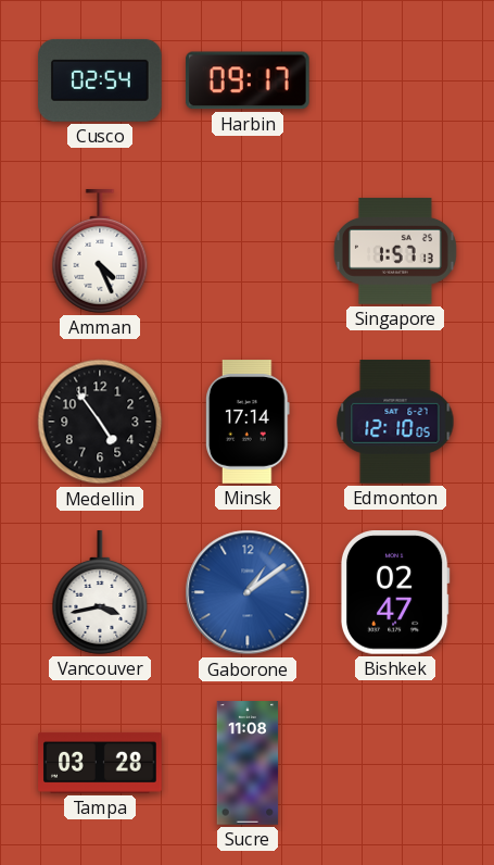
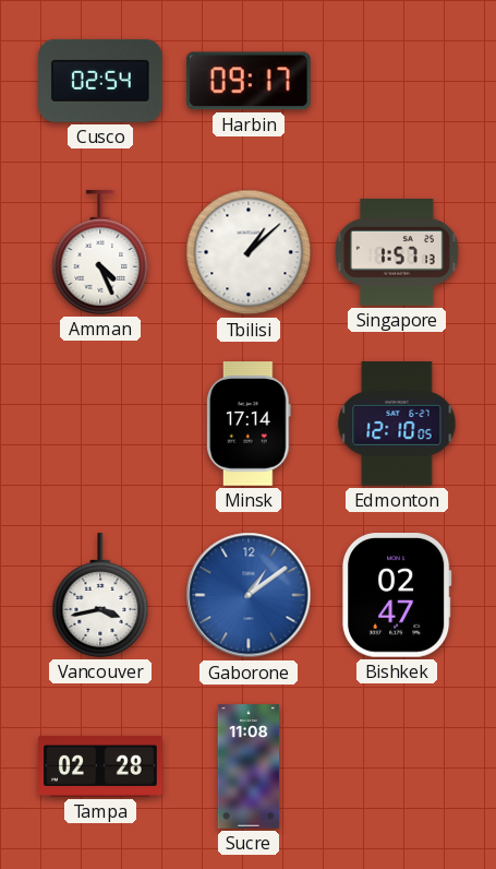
Tbilisi: none -> 1:08 (249, 252)
Medellin: 4:54 -> none (100, 422)
Tampa: 03:28 -> 02:28 (100, 766)
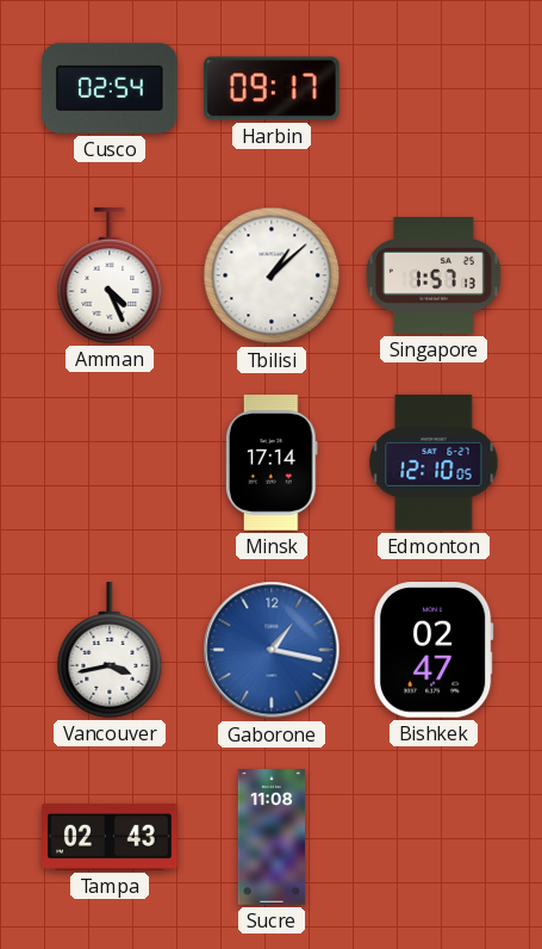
Gaborone: 1:09 -> 1:17 (272, 650)
Tampa: 02:28 -> 02:43 (110, 837)
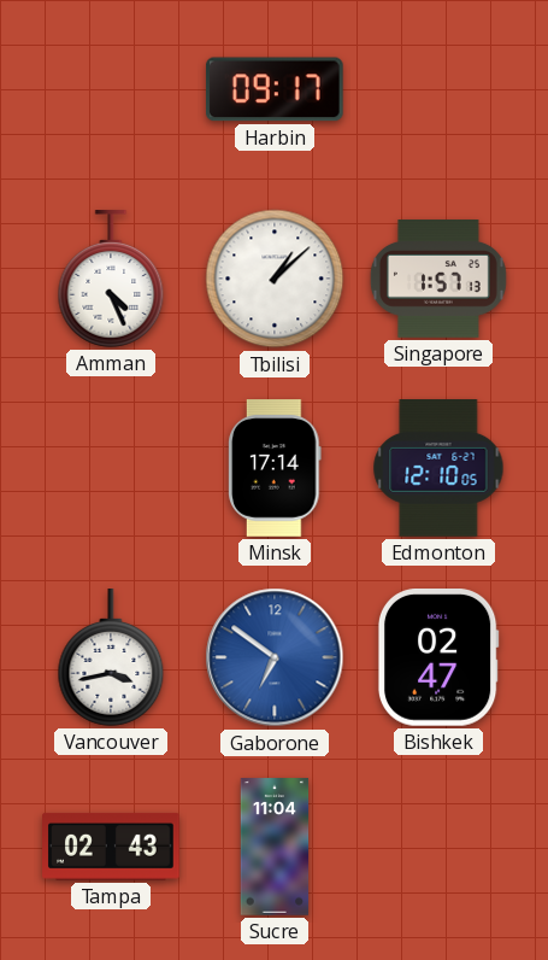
Cusco: 02:54 -> none (111, 88)
Gaborone: 1:17 -> 6:51 (275, 657)
Sucre: 11:08 -> 11:04 (275, 847)
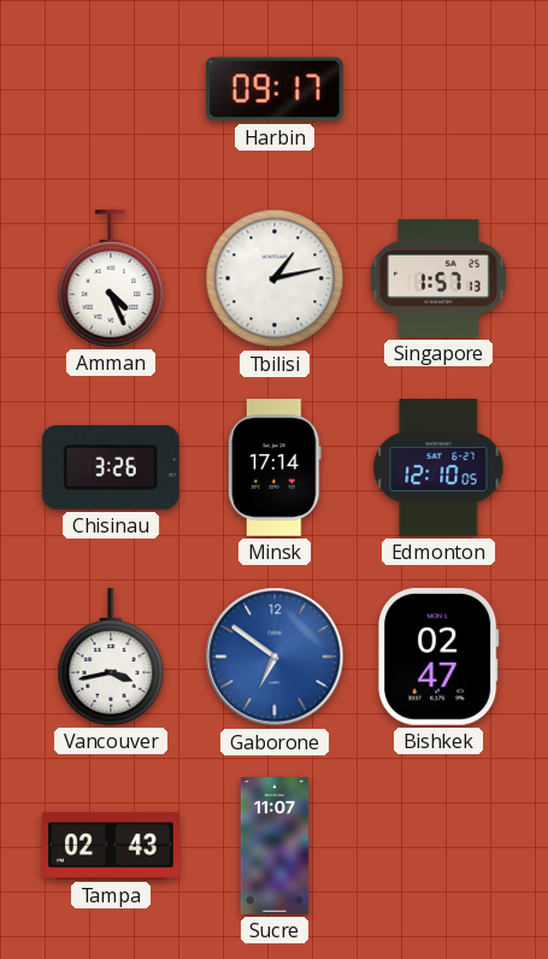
Tbilisi: 1:08 -> 1:13 (275, 278)
Chisinau: none -> 3:26 (111, 467)
Sucre: 11:04 -> 11:07 (275, 846)
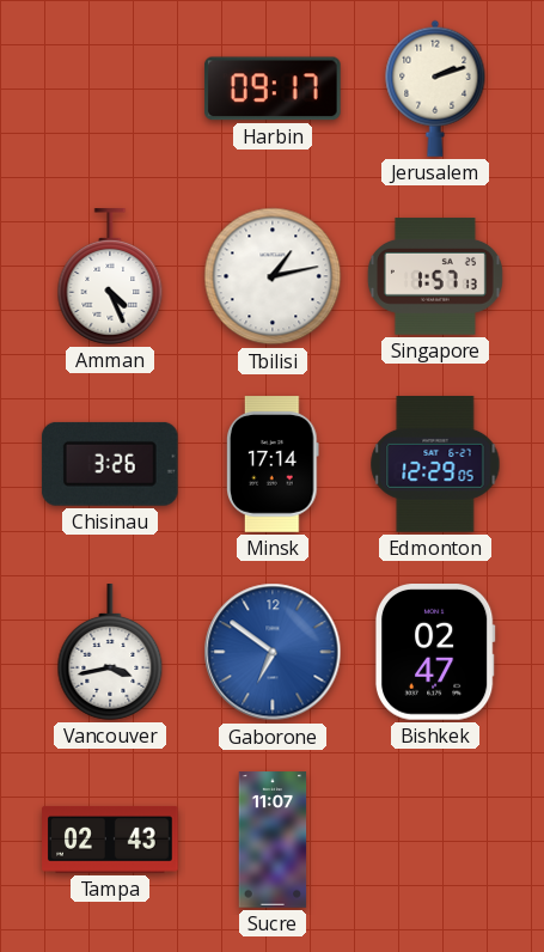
Jerusalem: none -> 2:12 (435, 89)
Edmonton: 12:10 -> 12:29 (435, 464)
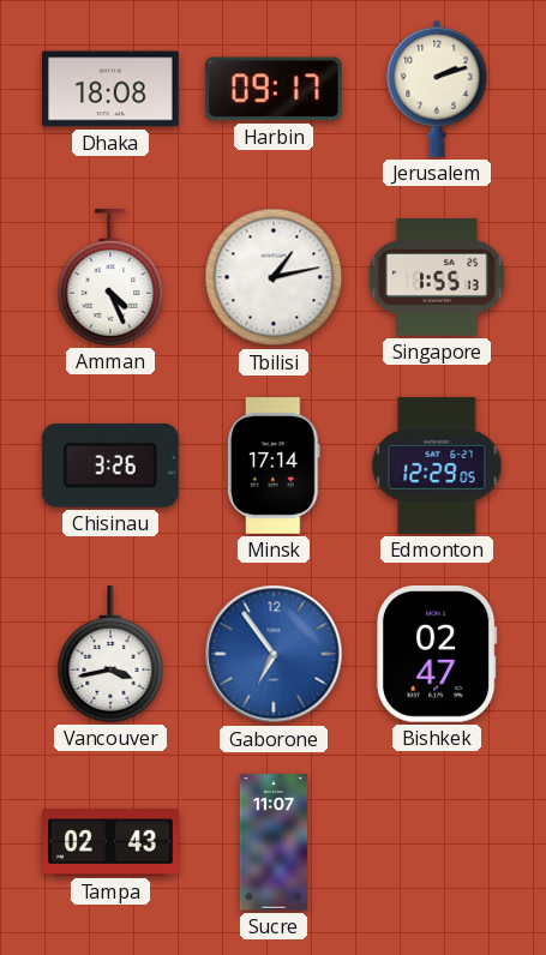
Dhaka: none -> 18:08 (110, 89)
Singapore: 1:57 -> 1:55 (437, 277)
Gaborone: 6:51 -> 6:54 (274, 654)
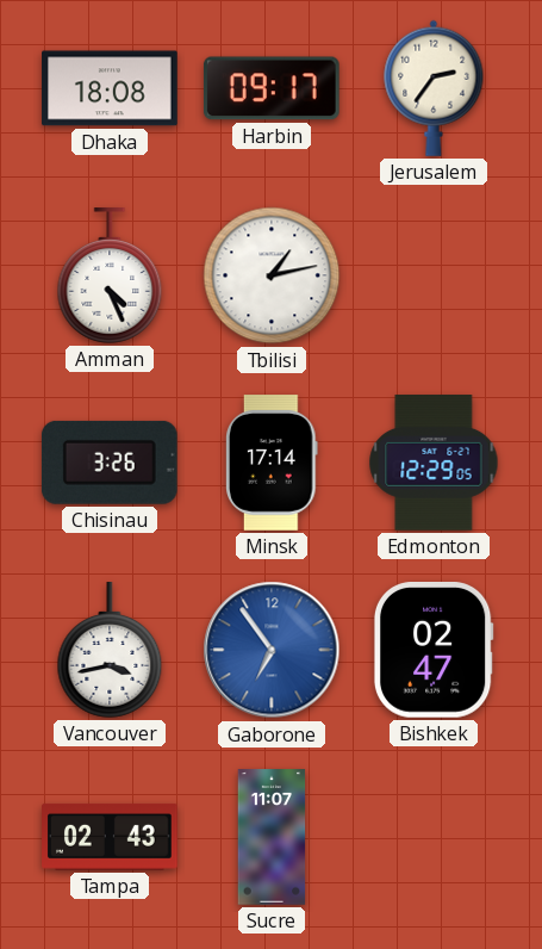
Jerusalem: 2:12 -> 2:36 (434, 88)
Singapore: 1:55 -> none (437, 277)
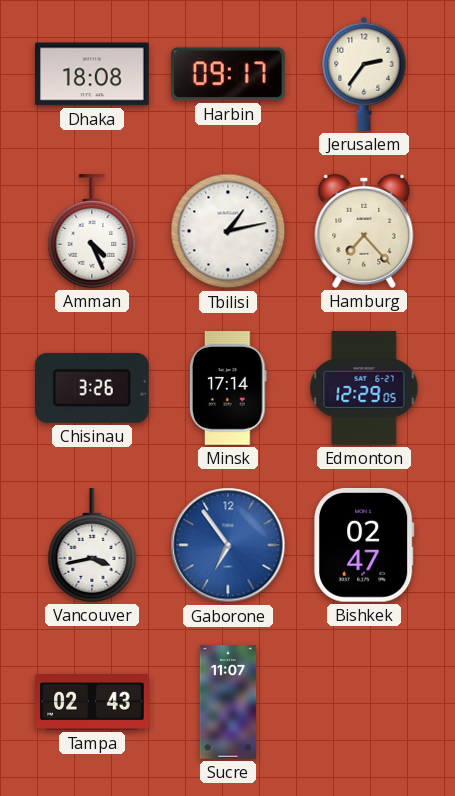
Hamburg: none -> 7:23 (364, 231)
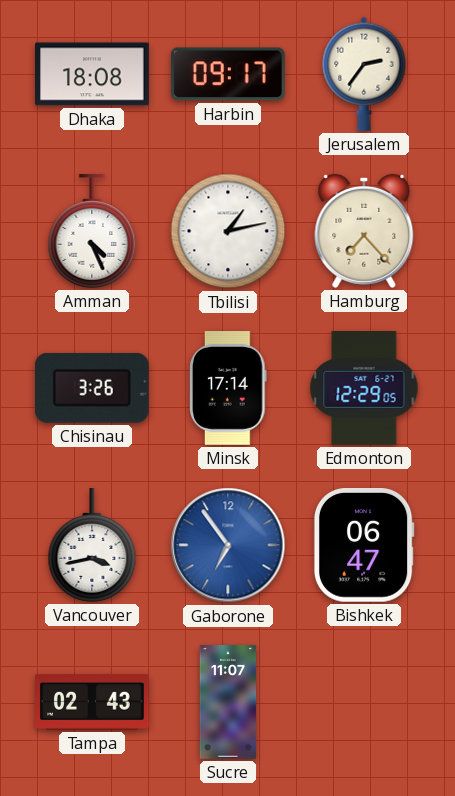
Bishkek: 02:47 -> 06:47 (364, 546)
